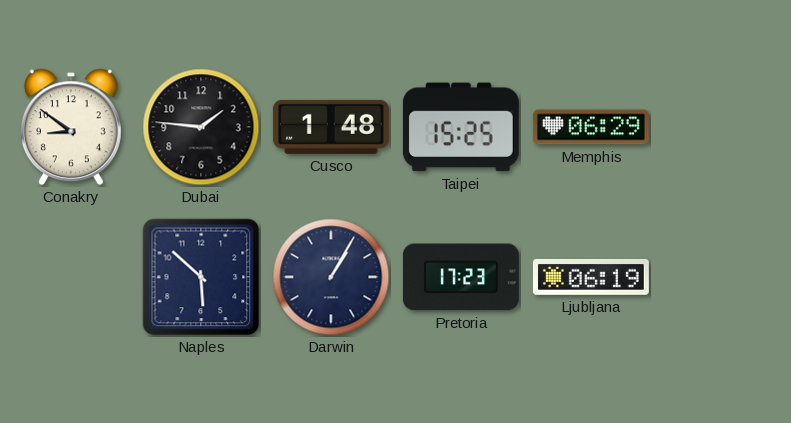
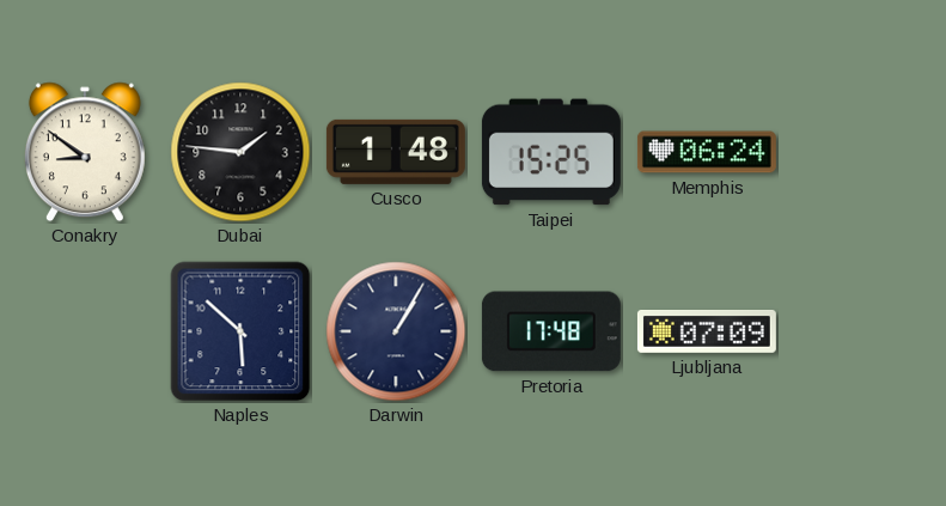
Memphis: 06:29 -> 06:24 (707, 152)
Pretoria: 17:23 -> 17:48 (551, 331)
Ljubljana: 06:19 -> 07:09 (707, 333)
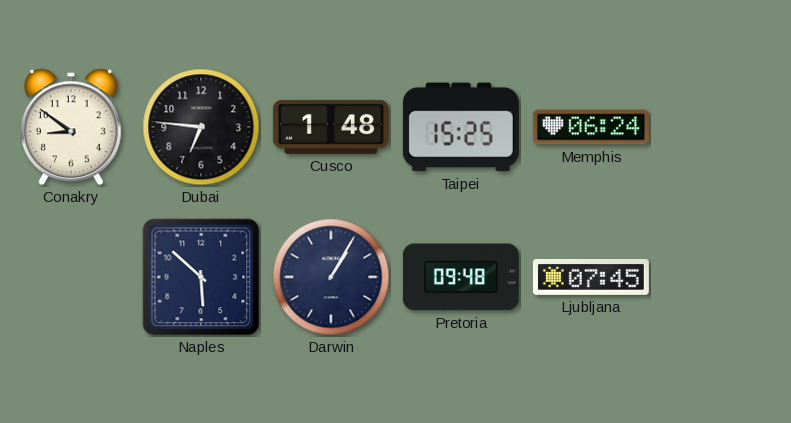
Dubai: 1:46 -> 6:46 (201, 127)
Pretoria: 17:48 -> 09:48 (461, 277)
Ljubljana: 07:09 -> 07:45 (591, 278)
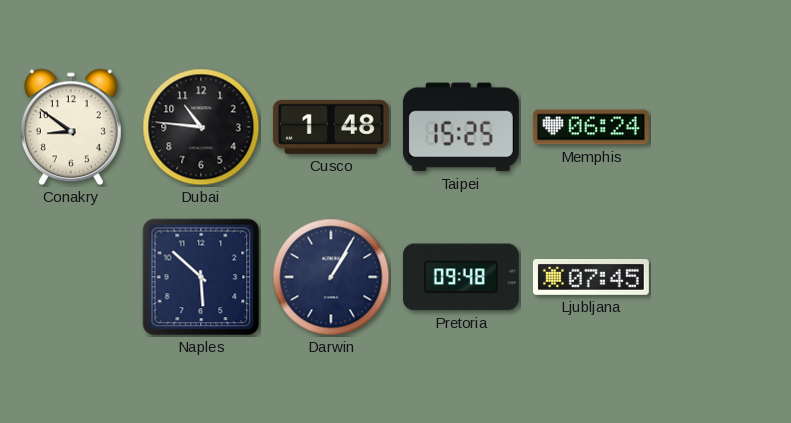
Dubai: 6:46 -> 10:46 (201, 127)
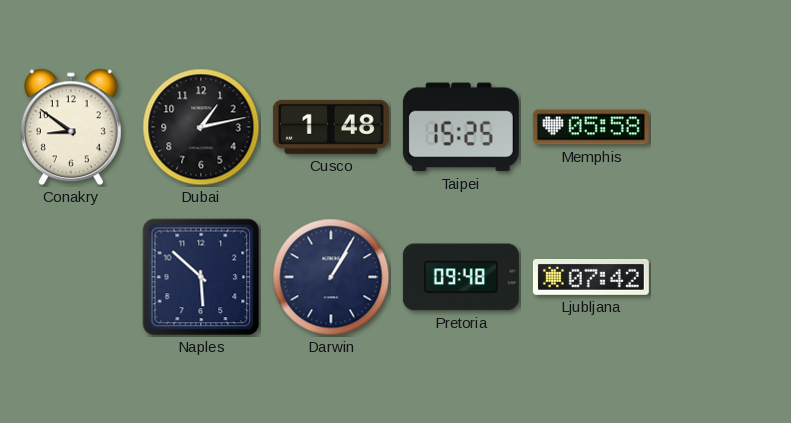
Dubai: 10:46 -> 1:13 (201, 127)
Memphis: 06:24 -> 05:58 (591, 127)
Ljubljana: 07:45 -> 07:42 (591, 278)
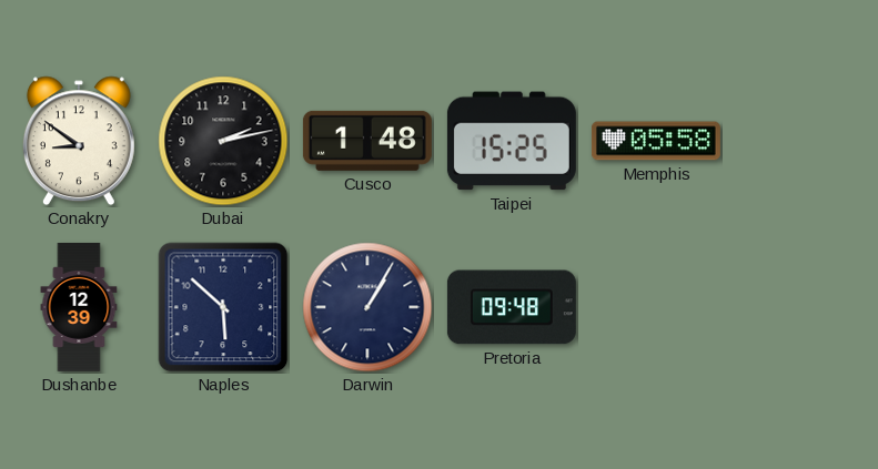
Dubai: 1:13 -> 2:13 (223, 141)
Dushanbe: none -> 12:39 (79, 307)
Ljubljana: 07:42 -> none (591, 278)
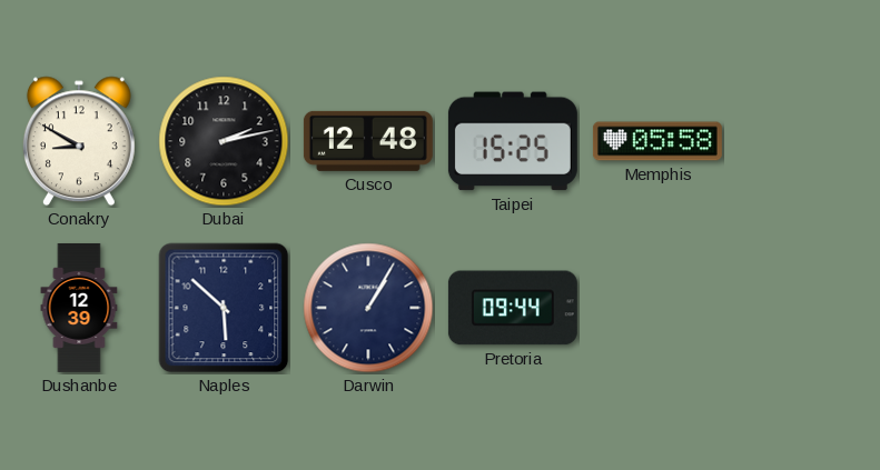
Conakry: 8:51 -> 8:50 (79, 141)
Cusco: 1:48 -> 12:48 (368, 141)
Pretoria: 09:48 -> 09:44 (513, 308)
